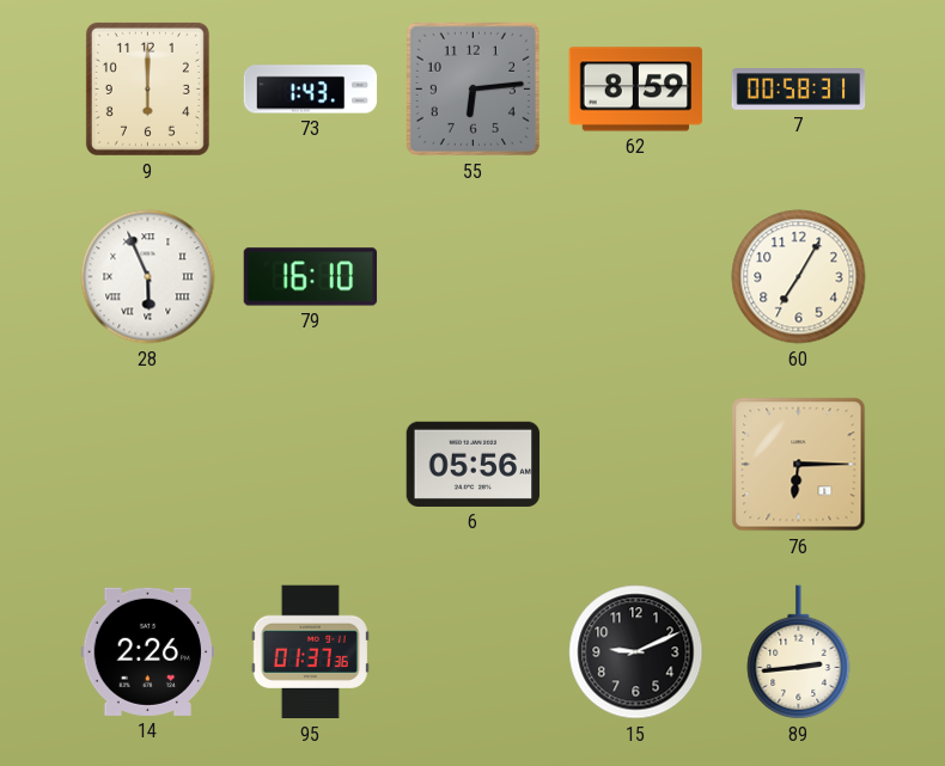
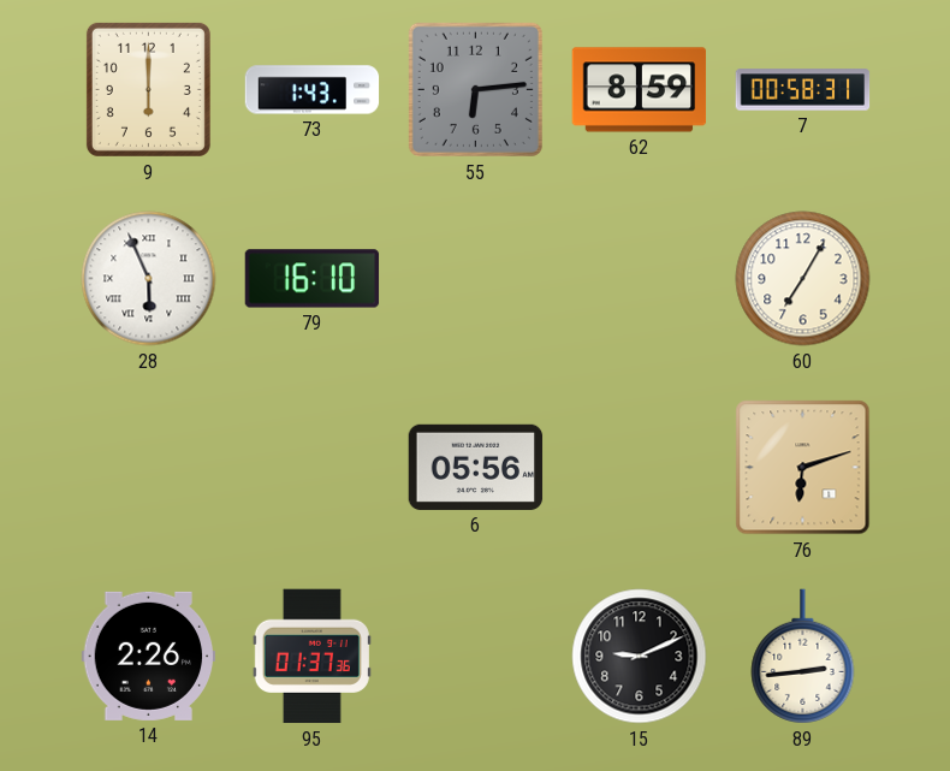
76: 6:15 -> 6:12 (803, 468)
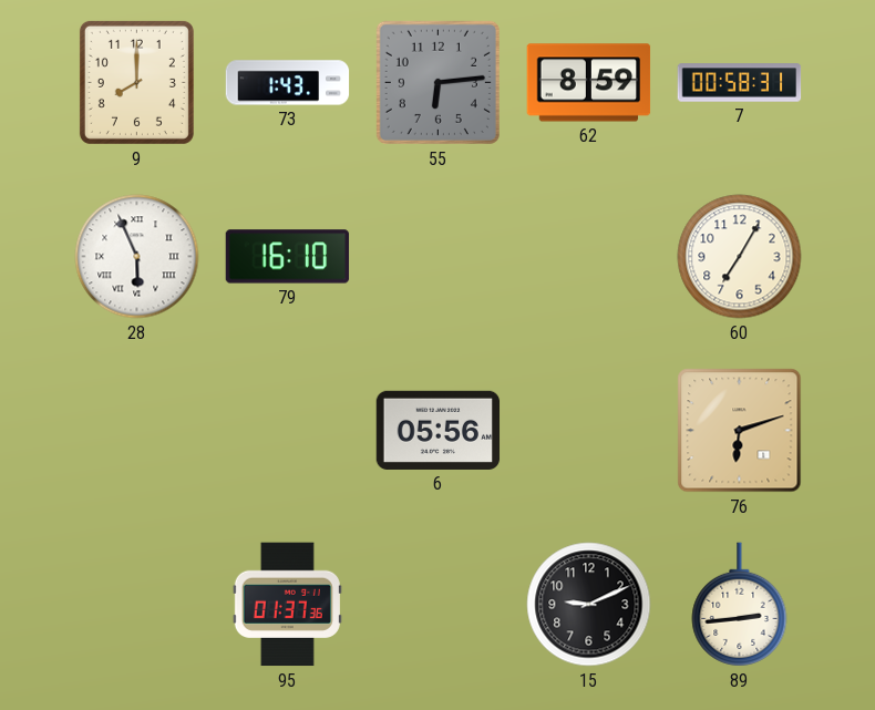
9: 6:00 -> 8:00 (136, 82)
14: 2:26 -> none (149, 656)
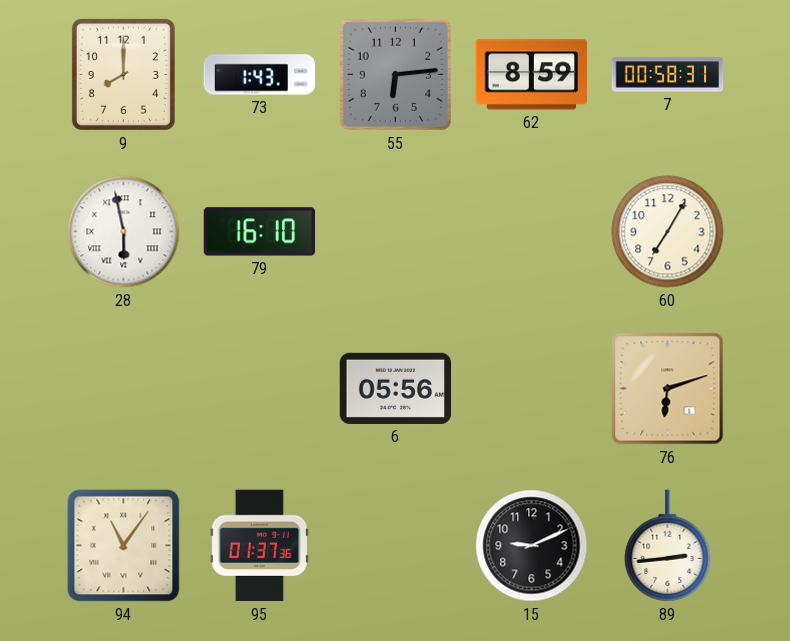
28: 5:56 -> 5:58 (124, 232)
94: none -> 11:06 (124, 546)
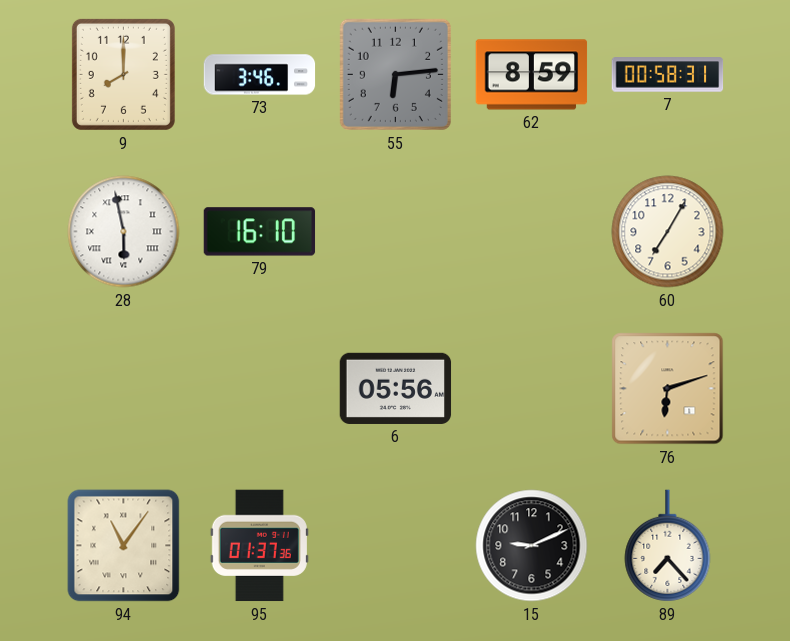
73: 1:43 -> 3:46 (260, 75)
89: 2:44 -> 7:23 (668, 546)
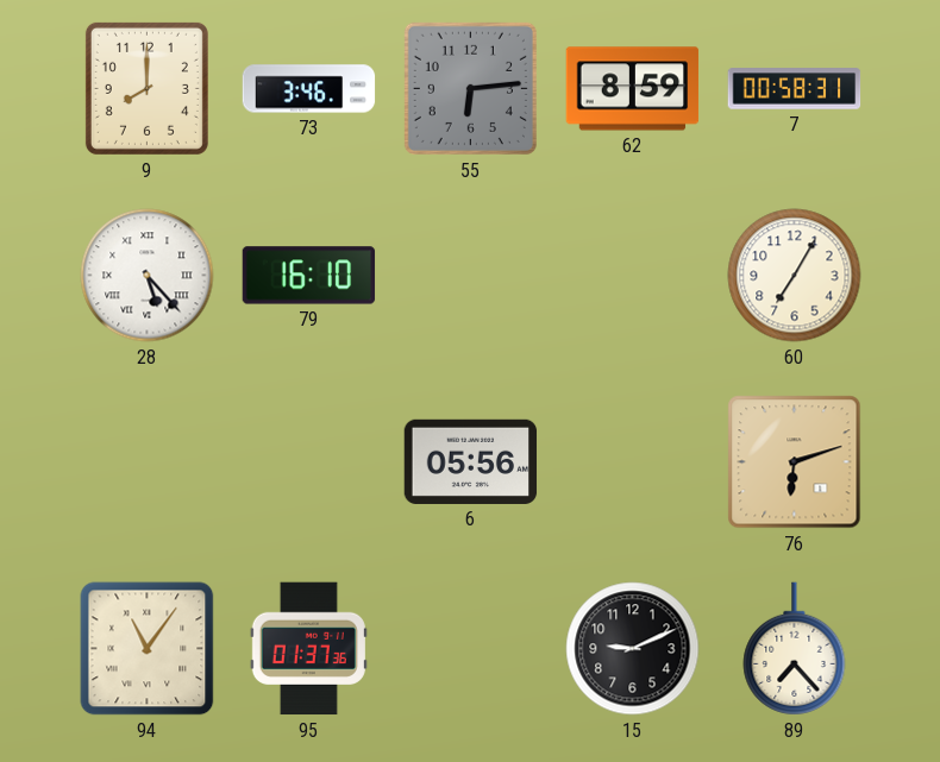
28: 5:58 -> 5:23 (148, 276)
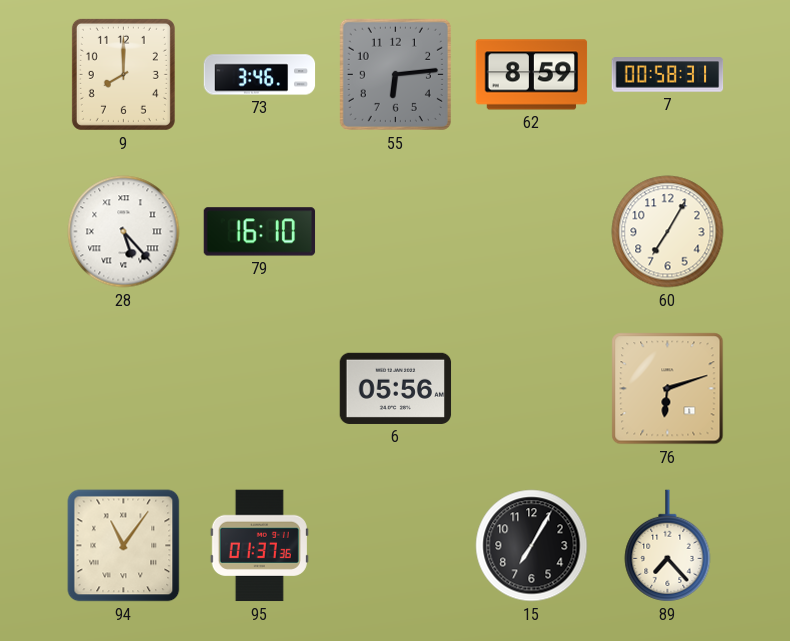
15: 9:11 -> 7:05 (532, 546)
